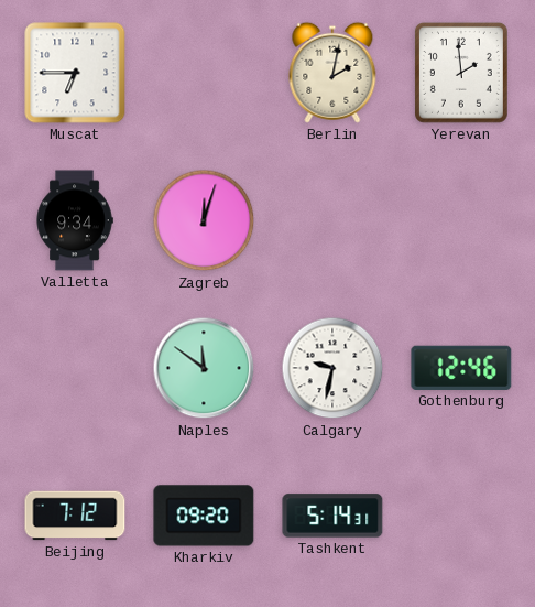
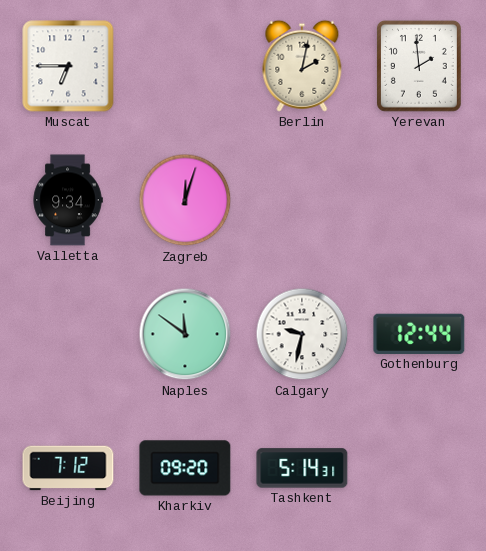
Gothenburg: 12:46 -> 12:44 (419, 334)
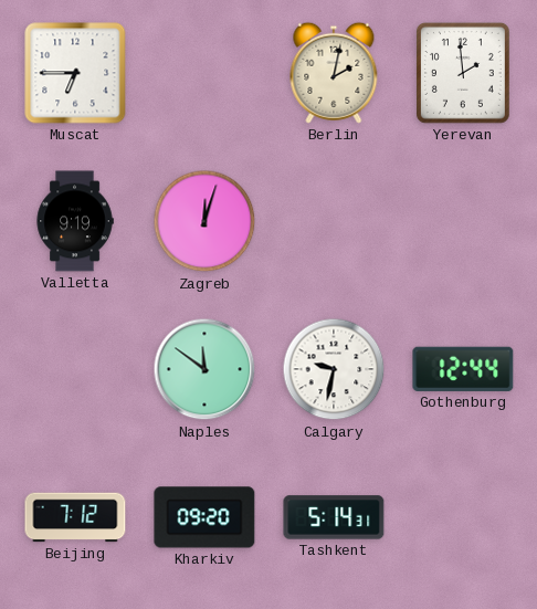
Valletta: 9:34 -> 9:19 (75, 221)
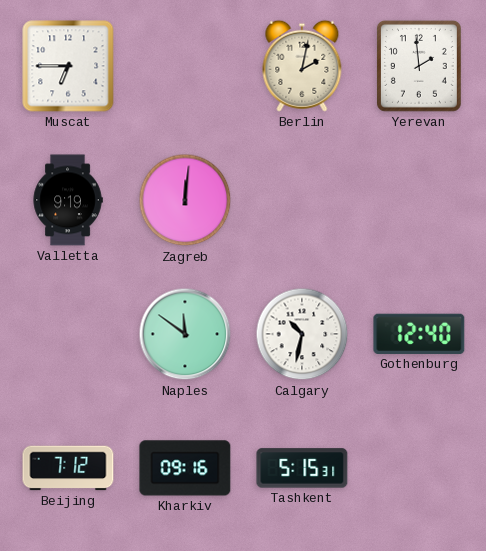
Zagreb: 12:03 -> 12:01 (185, 200)
Calgary: 9:32 -> 10:32 (302, 334)
Gothenburg: 12:44 -> 12:40 (419, 334)
Kharkiv: 09:20 -> 09:16 (185, 468)
Tashkent: 5:14 -> 5:15 (302, 468)
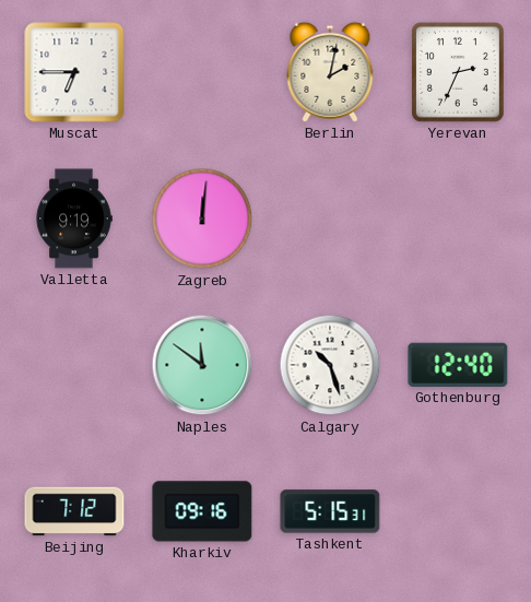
Yerevan: 1:59 -> 2:34 (458, 72)
Calgary: 10:32 -> 10:27 (330, 365)
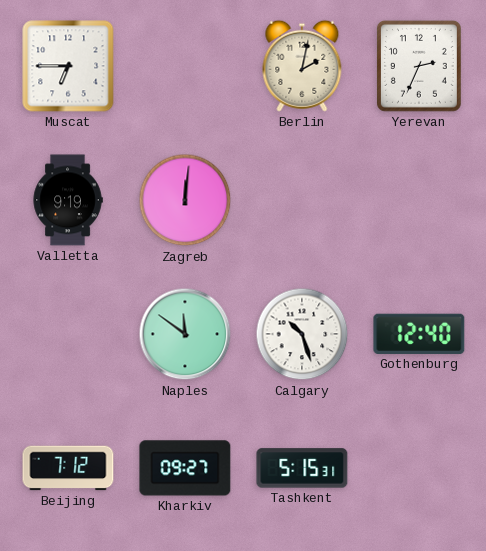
Kharkiv: 09:16 -> 09:27 (185, 468)
